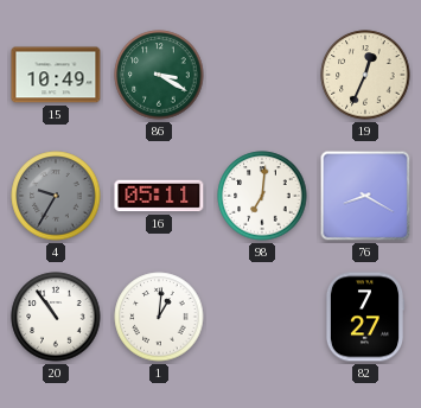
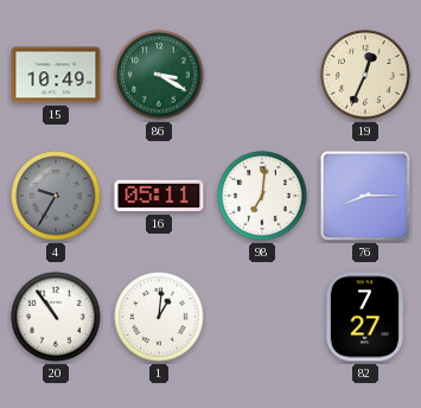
76: 8:20 -> 8:15 (365, 196)
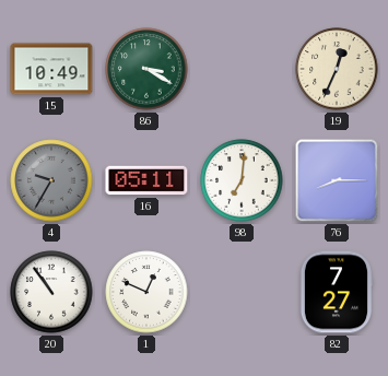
1: 1:01 -> 12:49 (146, 292)
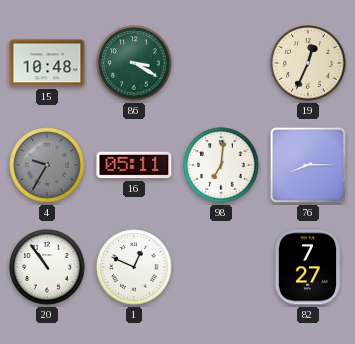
15: 10:49 -> 10:48 (47, 63)
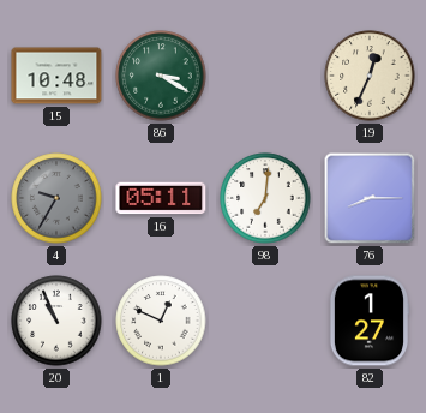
20: 10:54 -> 10:56 (56, 321)
82: 7:27 -> 1:27 (368, 321)
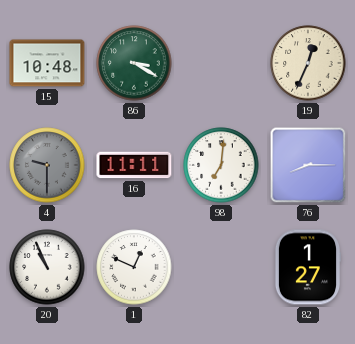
4: 9:35 -> 9:30 (47, 165)
16: 05:11 -> 11:11 (134, 165)
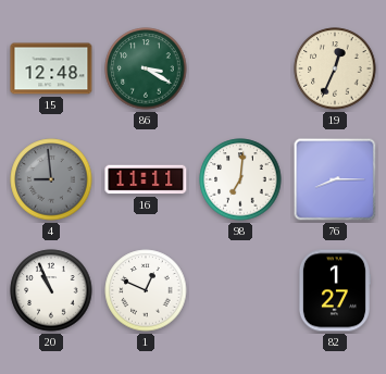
15: 10:48 -> 12:48 (51, 68)
4: 9:30 -> 8:59 (51, 179)
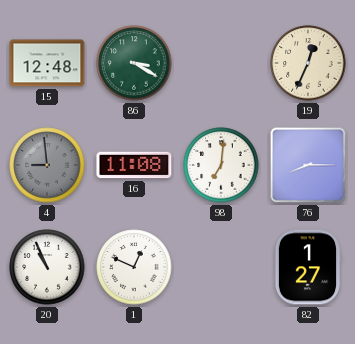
16: 11:11 -> 11:08 (134, 165)
